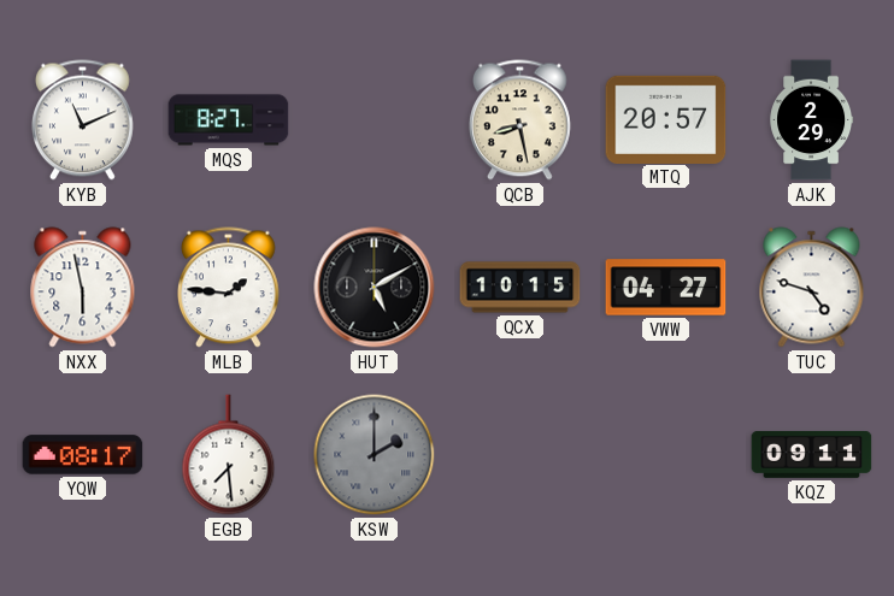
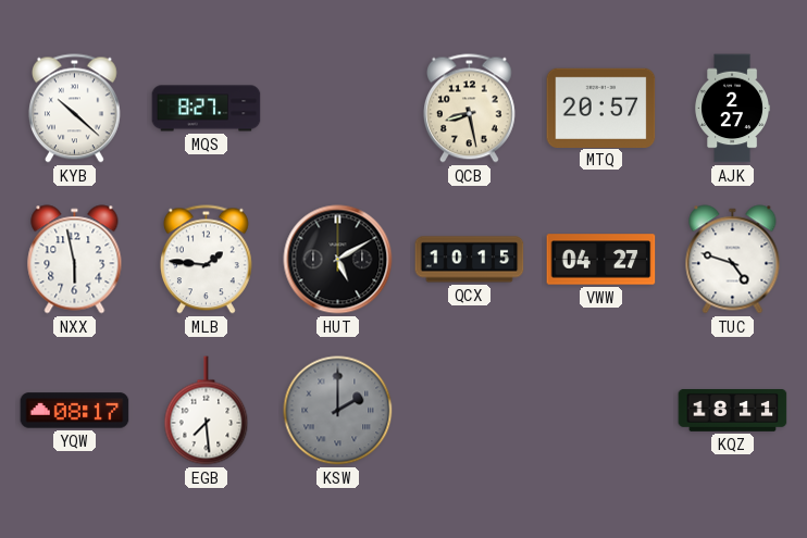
KYB: 11:11 -> 10:22 (74, 109)
AJK: 2:29 -> 2:27 (733, 109)
KQZ: 09:11 -> 18:11 (733, 411)
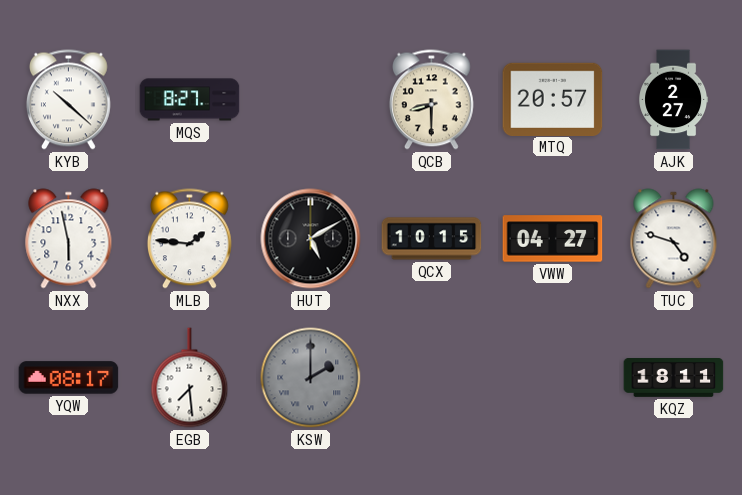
QCB: 8:28 -> 8:30 (431, 100)
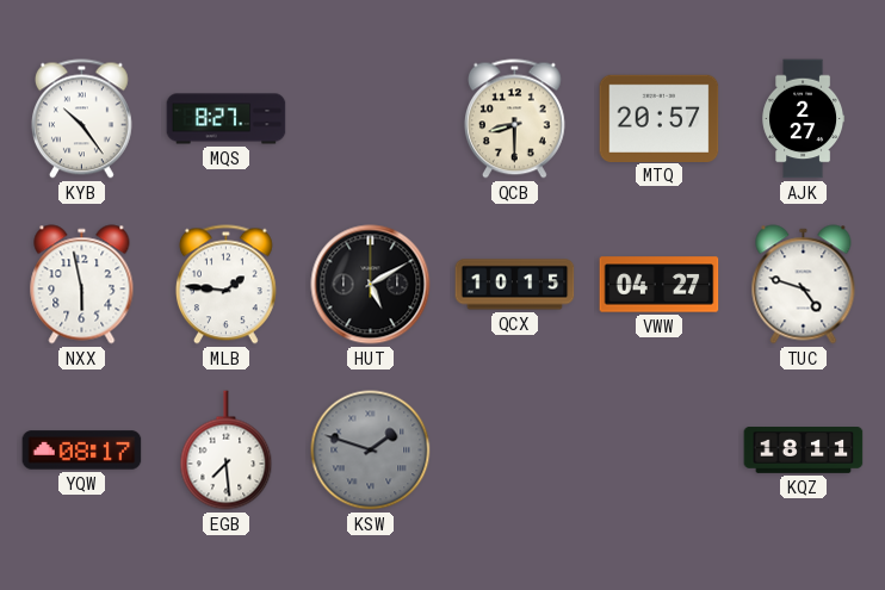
KYB: 10:22 -> 10:24 (81, 119)
KSW: 2:00 -> 1:48 (371, 451)
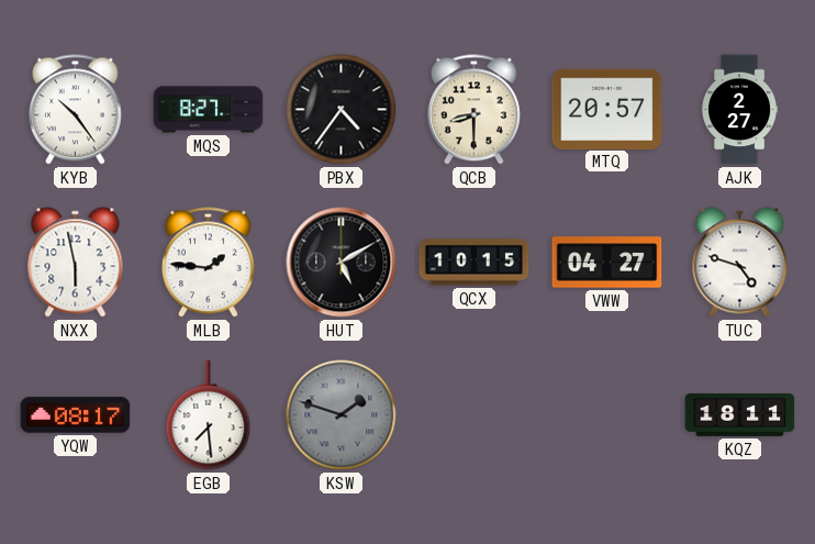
PBX: none -> 4:36 (342, 110)
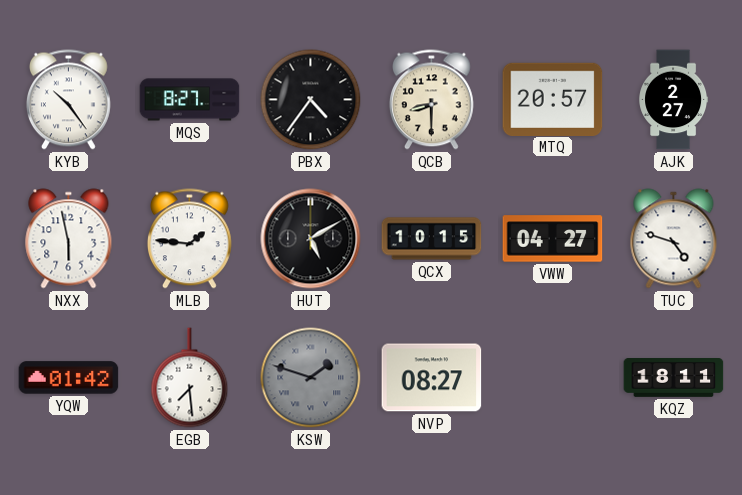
YQW: 08:17 -> 01:42 (69, 378)
NVP: none -> 08:27 (432, 378)
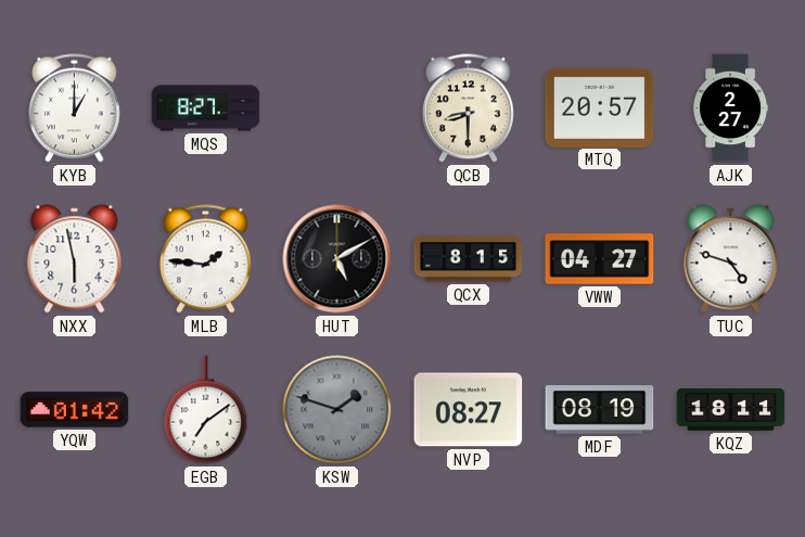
KYB: 10:24 -> 1:00 (74, 108)
PBX: 4:36 -> none (311, 100)
QCX: 10:15 -> 8:15 (469, 259)
EGB: 7:29 -> 7:09 (206, 410)
MDF: none -> 08:19 (600, 410)
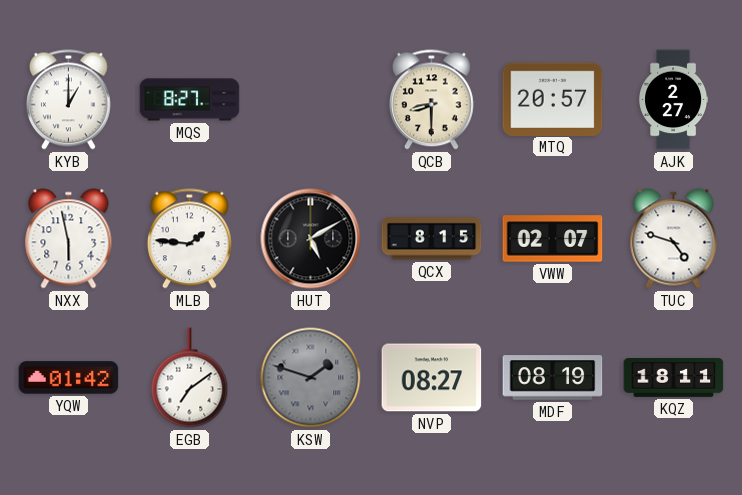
VWW: 04:27 -> 02:07 (553, 239)
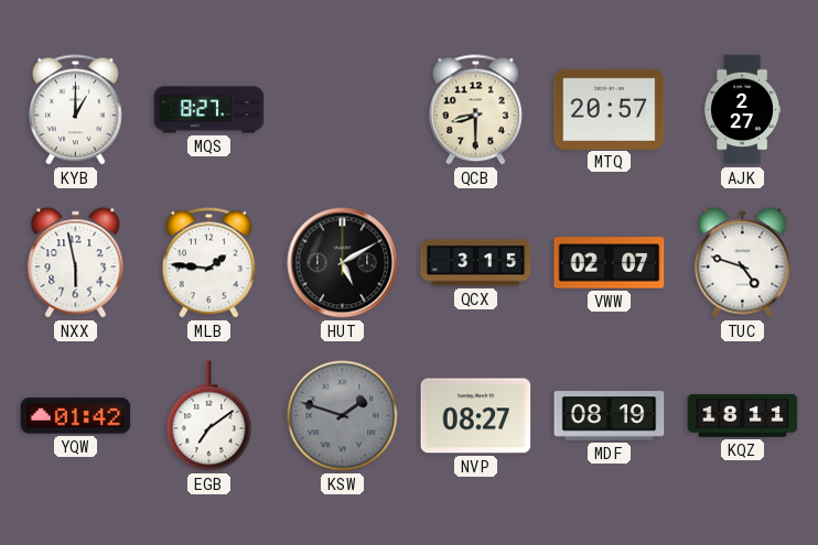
QCX: 8:15 -> 3:15 (476, 263)
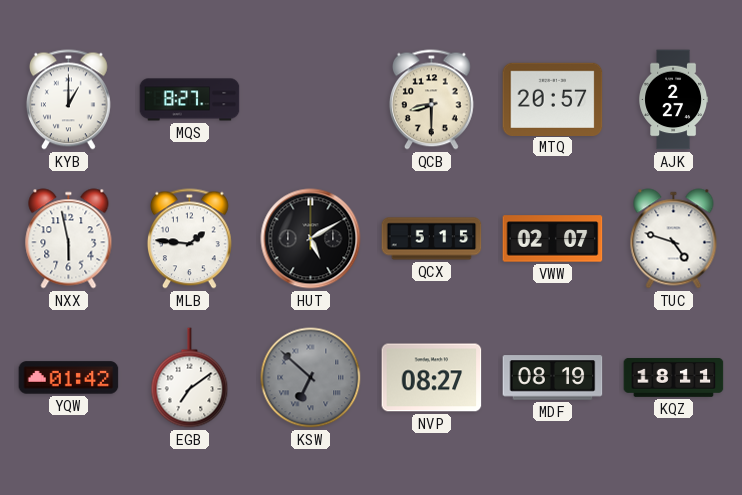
QCX: 3:15 -> 5:15 (432, 239)
KSW: 1:48 -> 6:52 (311, 378)
